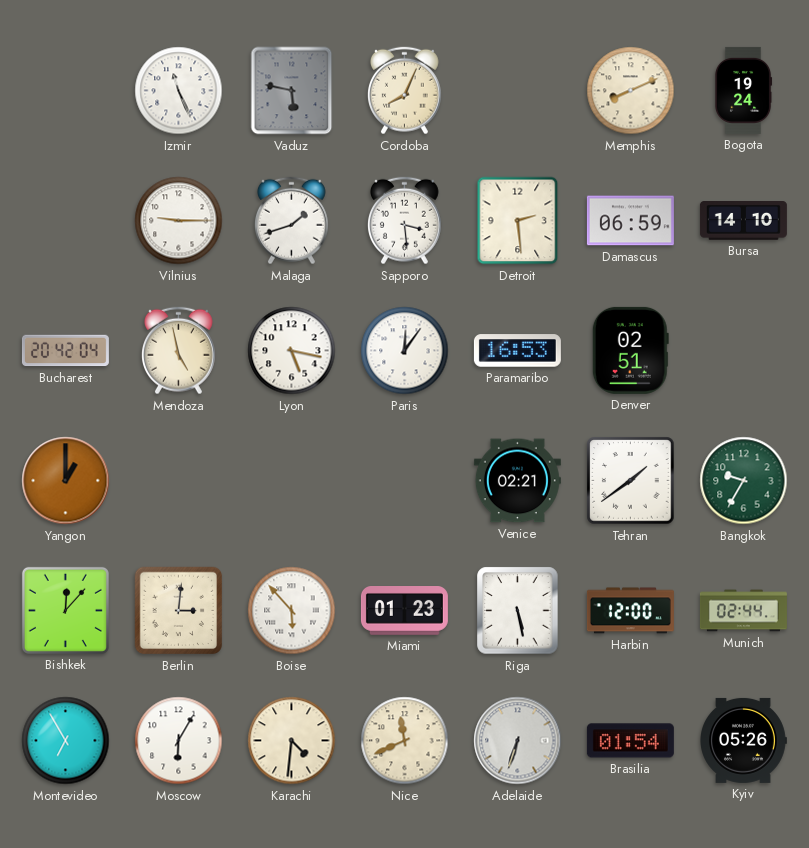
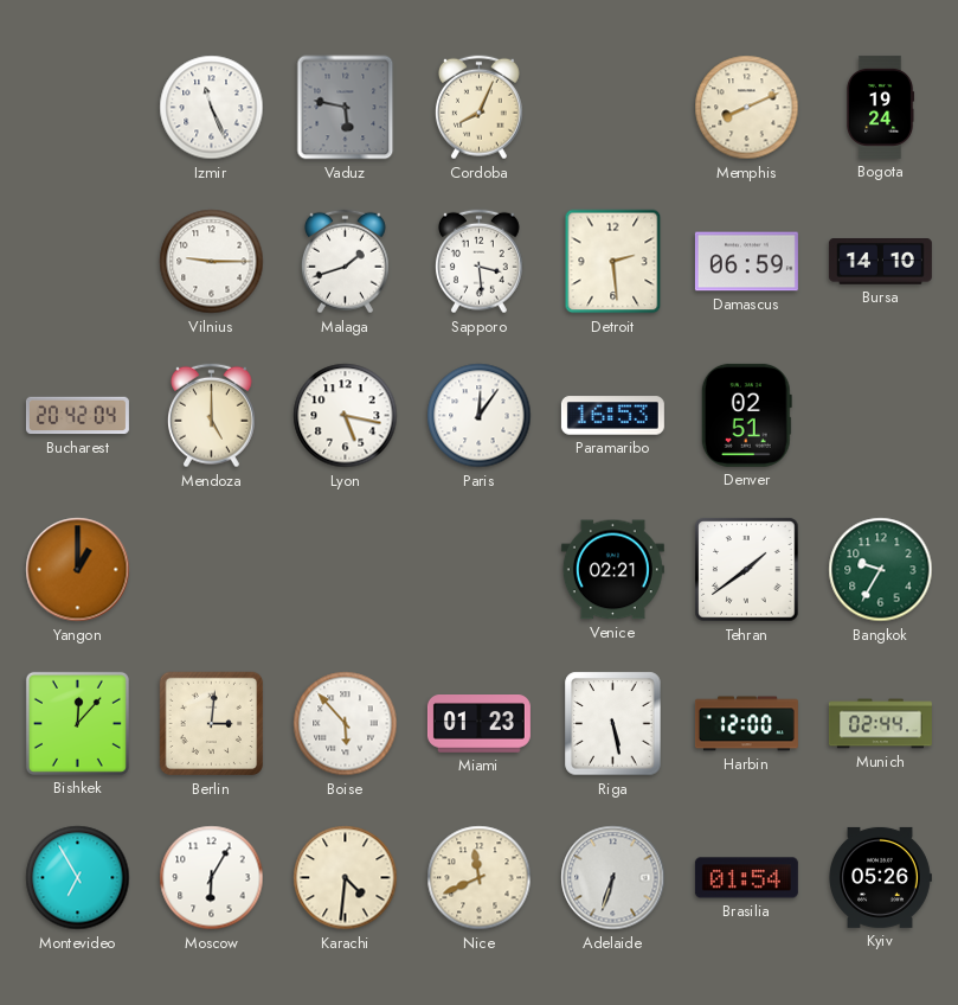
Mendoza: 4:58 -> 5:00 (211, 416)
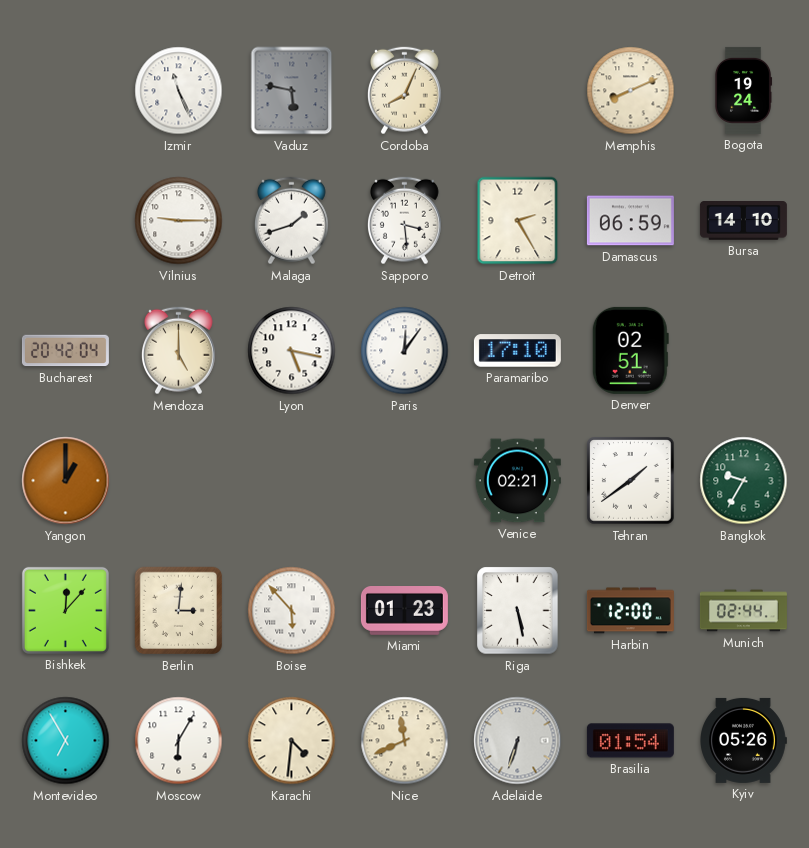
Detroit: 2:29 -> 2:25 (518, 221)
Paramaribo: 16:53 -> 17:10 (517, 351)
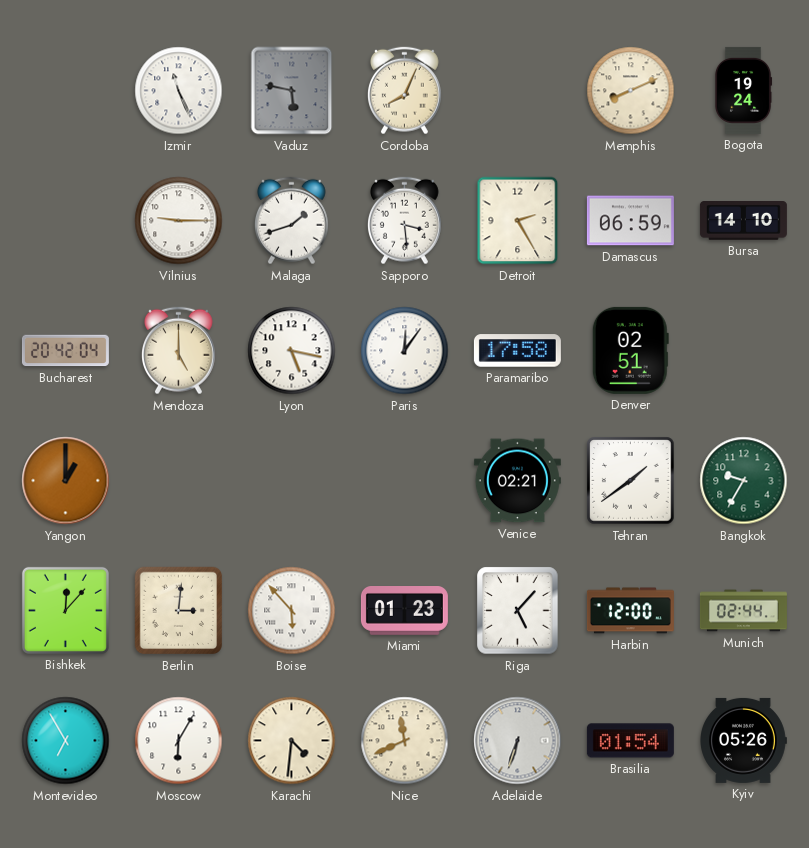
Paramaribo: 17:10 -> 17:58 (517, 351)
Riga: 5:28 -> 5:07 (518, 611)
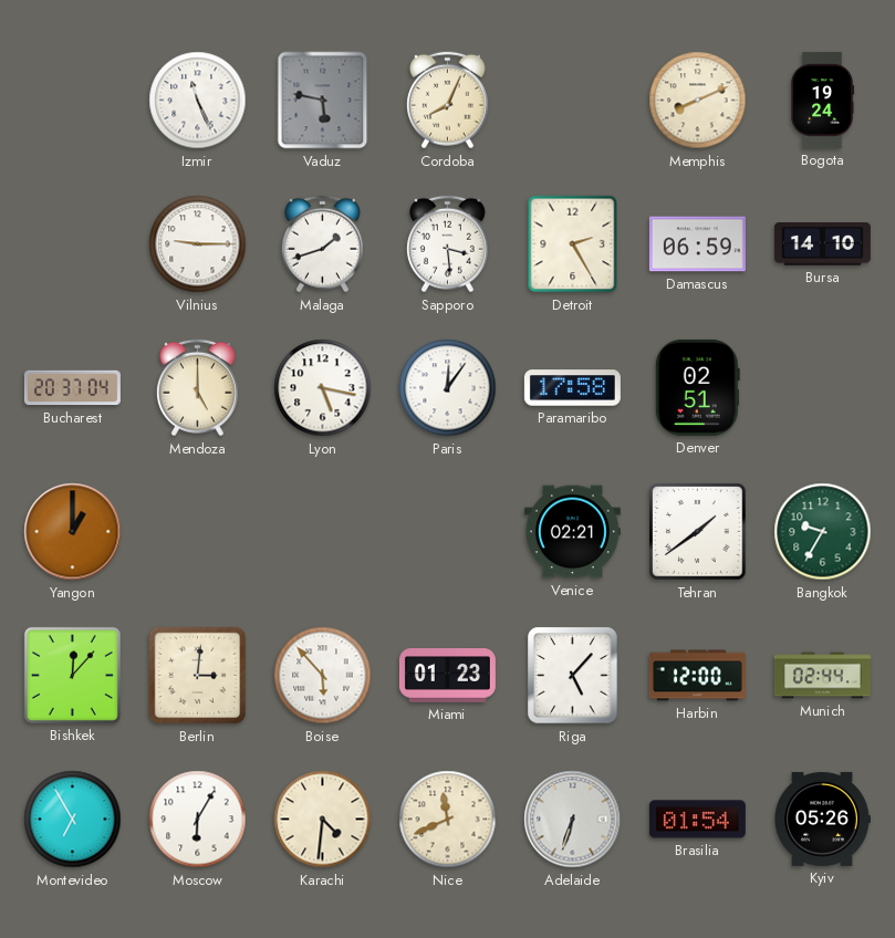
Bucharest: 20:42 -> 20:37 (72, 388)
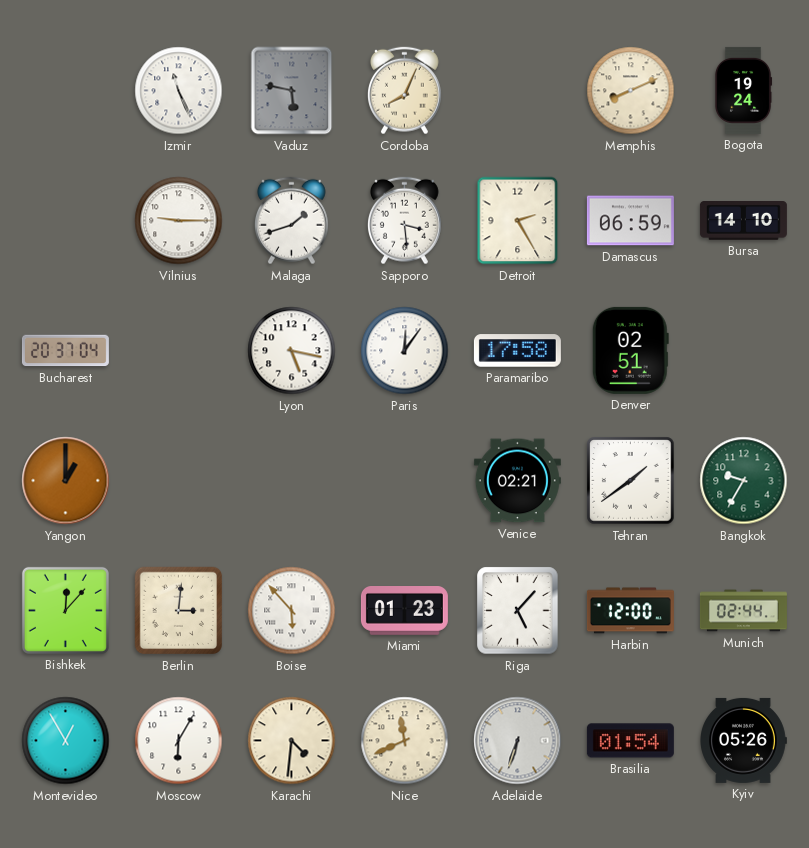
Mendoza: 5:00 -> none (197, 388)
Montevideo: 6:55 -> 12:55 (66, 741)
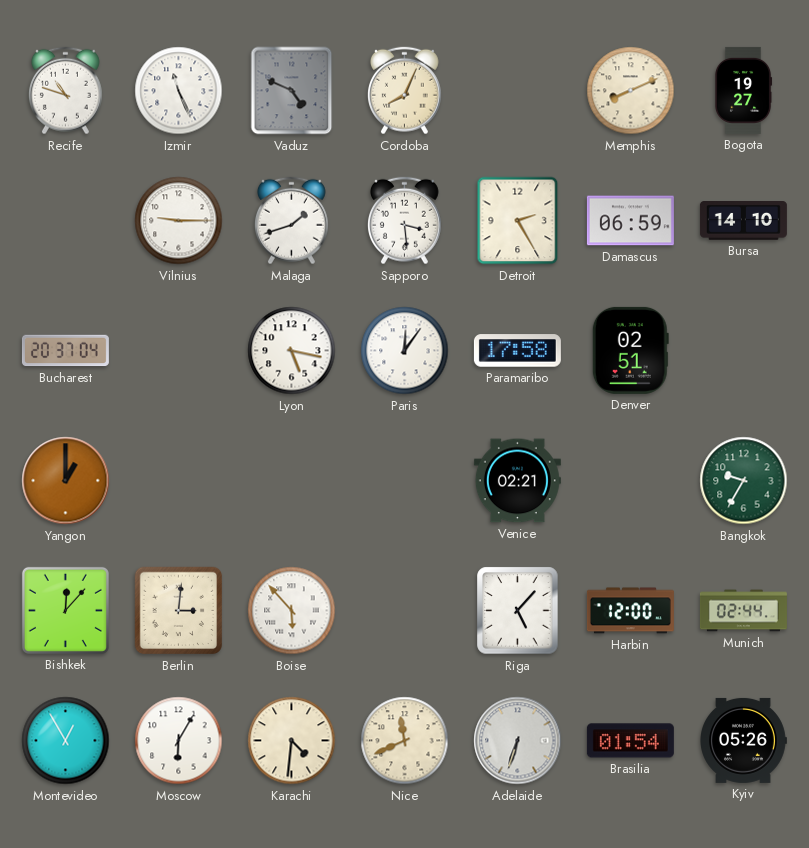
Recife: none -> 10:48 (65, 91)
Vaduz: 5:47 -> 4:49 (292, 91)
Bogota: 19:24 -> 19:27 (743, 90)
Tehran: 1:39 -> none (631, 481)
Miami: 01:23 -> none (404, 611)
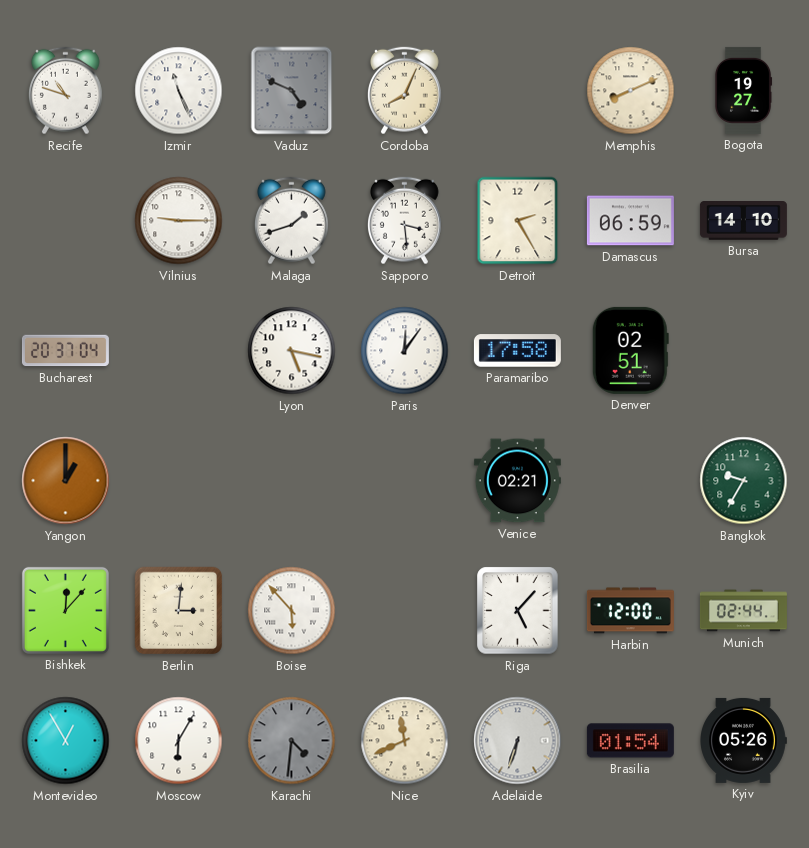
Karachi dial: cream -> grey (292, 741)
